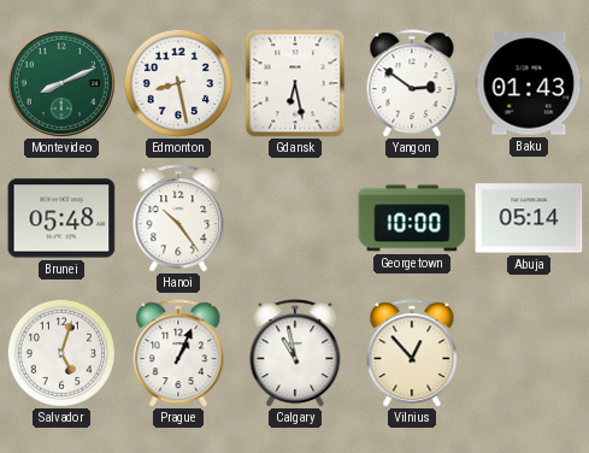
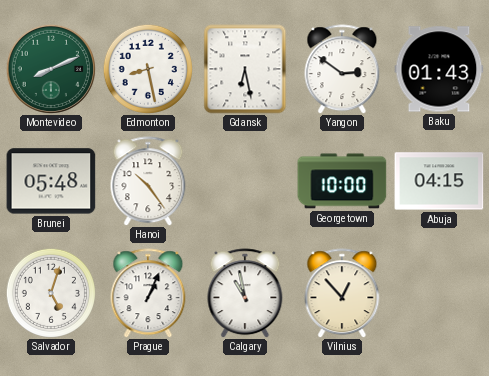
Abuja: 05:14 -> 04:15 (439, 181)
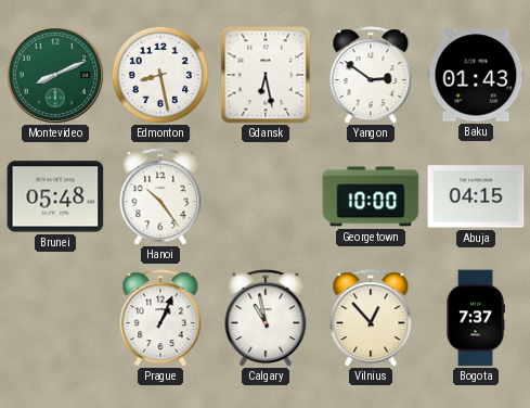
Salvador: 5:03 -> none (51, 293)
Bogota: none -> 7:37 (476, 318)
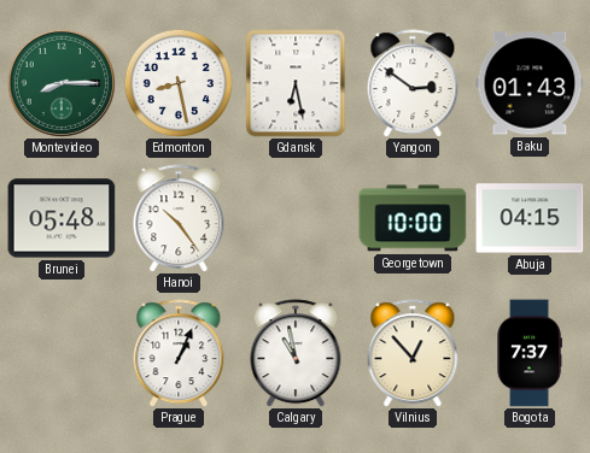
Montevideo: 8:11 -> 8:15 (62, 83)
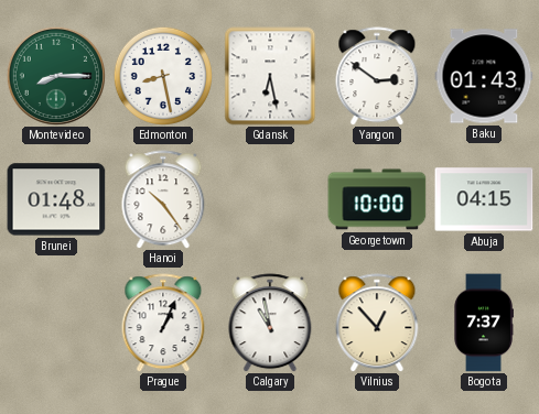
Brunei: 05:48 -> 01:48 (56, 199)
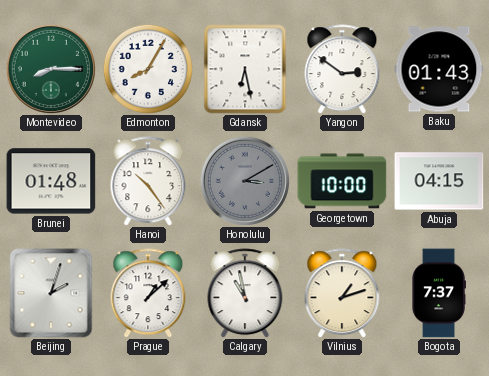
Edmonton: 8:28 -> 8:05 (148, 69)
Honolulu: none -> 3:10 (245, 181)
Beijing: none -> 2:03 (51, 293)
Prague: 1:04 -> 1:08 (148, 293)
Vilnius: 12:53 -> 1:12 (342, 293)
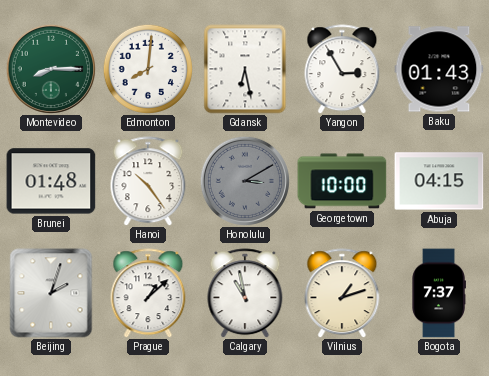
Edmonton: 8:05 -> 8:01 (148, 69)
Yangon: 2:51 -> 2:55 (342, 69)
